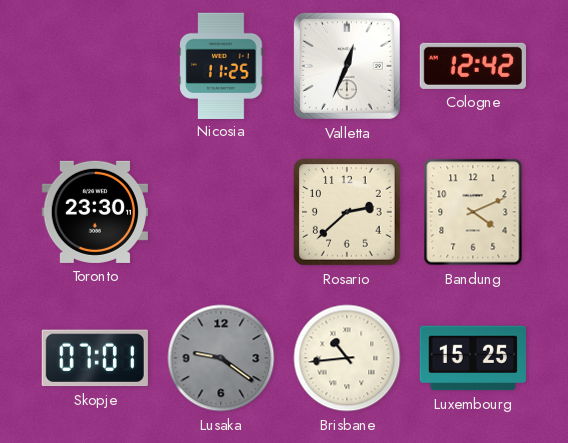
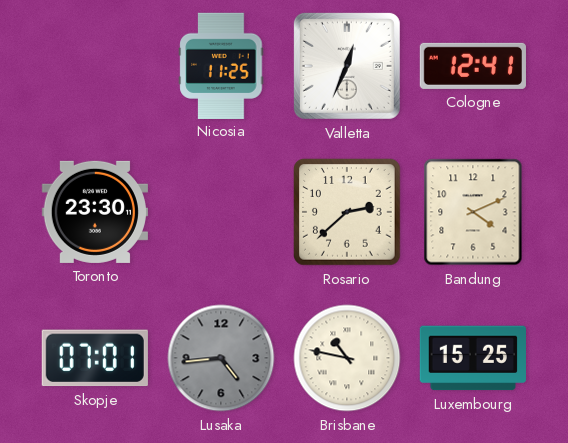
Cologne: 12:42 -> 12:41 (473, 66)
Lusaka: 9:21 -> 4:44 (221, 358)
Brisbane: 10:44 -> 10:47 (347, 358)
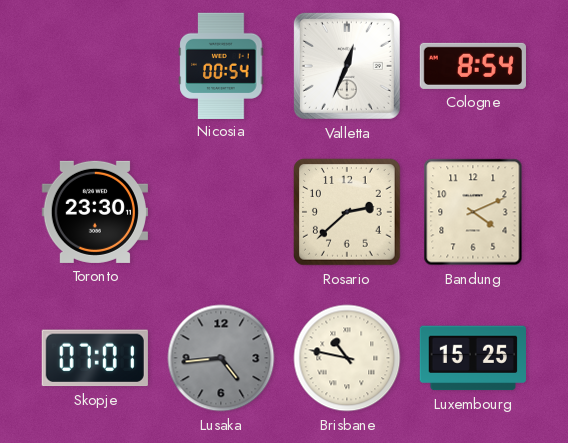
Nicosia: 11:25 -> 00:54 (221, 65)
Cologne: 12:41 -> 8:54 (473, 66)
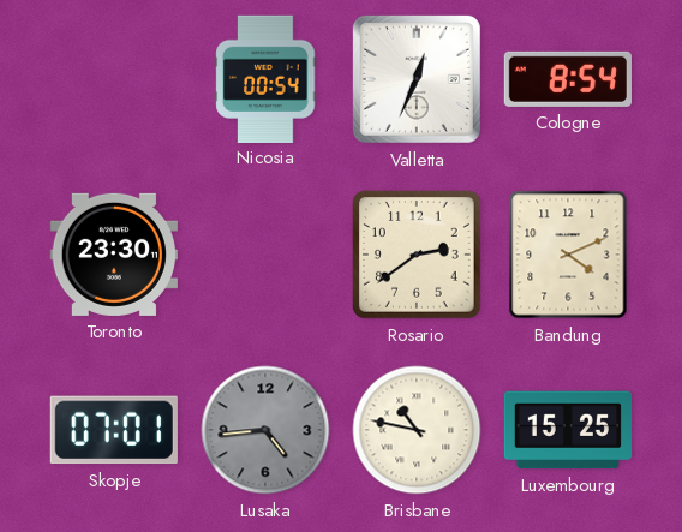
Rosario: 2:38 -> 2:39 (418, 256)
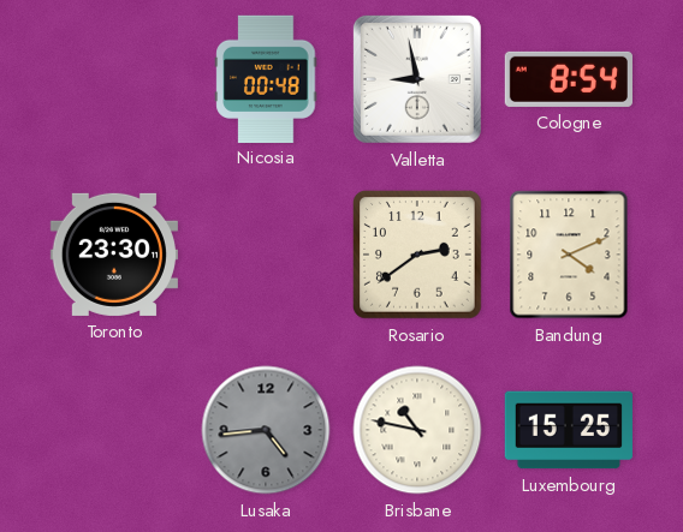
Nicosia: 00:54 -> 00:48 (266, 78)
Valletta: 12:34 -> 8:58 (417, 79)
Skopje: 07:01 -> none (114, 430)
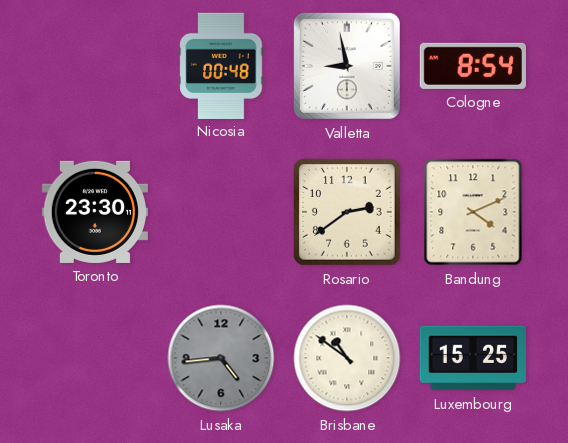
Brisbane: 10:47 -> 10:51 (347, 358)
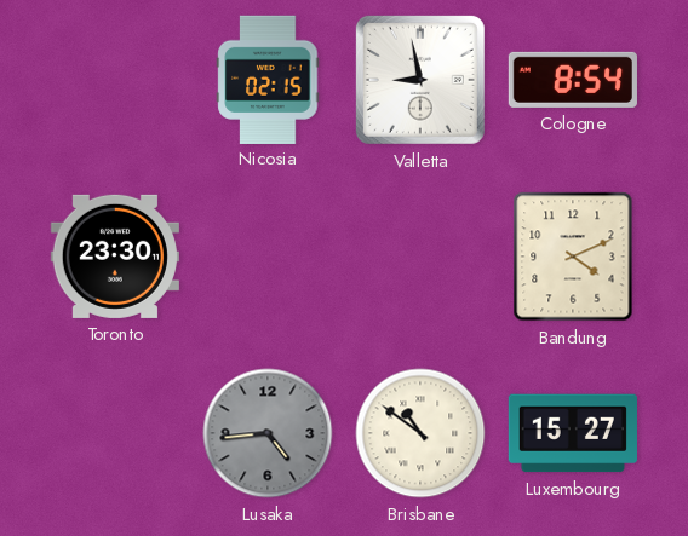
Nicosia: 00:48 -> 02:15 (268, 79)
Rosario: 2:39 -> none (348, 213)
Luxembourg: 15:25 -> 15:27 (573, 433)
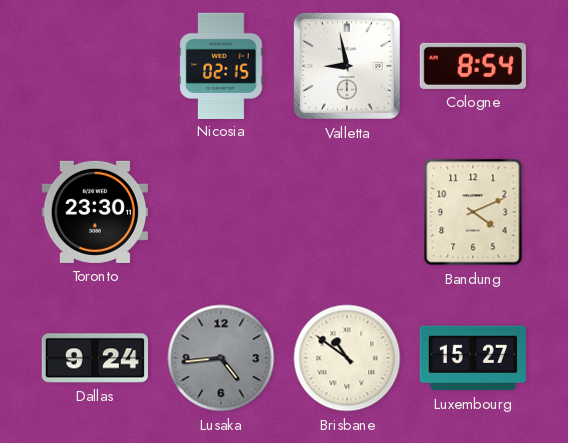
Dallas: none -> 9:24 (95, 358)
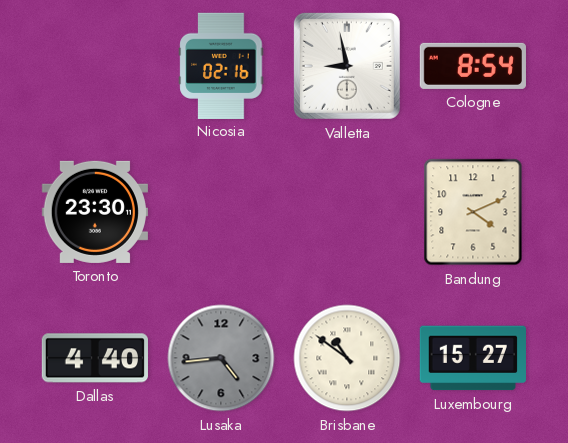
Nicosia: 02:15 -> 02:16 (221, 65)
Dallas: 9:24 -> 4:40 (95, 358)
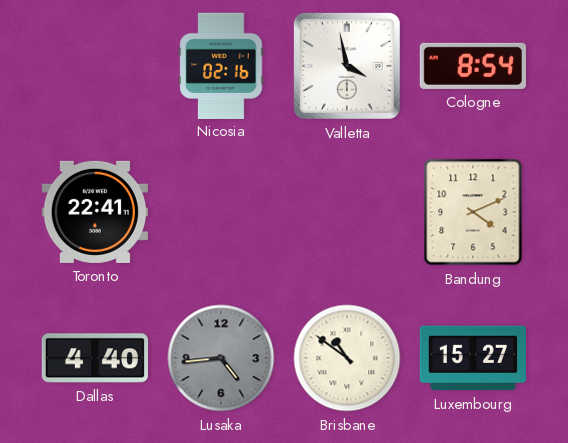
Valletta: 8:58 -> 3:58 (347, 66)
Toronto: 23:30 -> 22:41 (95, 212)
